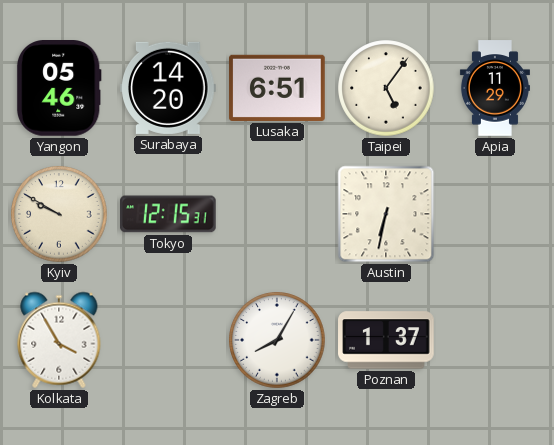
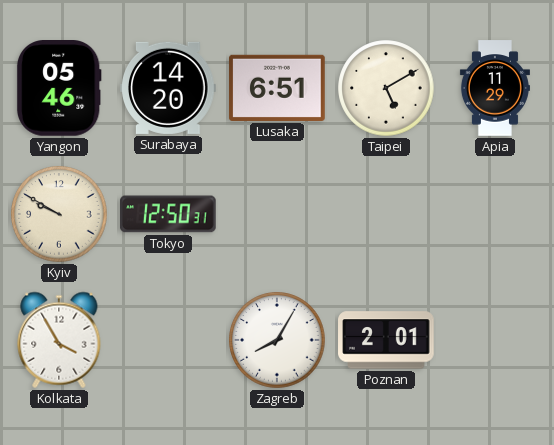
Taipei: 5:06 -> 5:10 (386, 88)
Tokyo: 12:15 -> 12:50 (169, 214)
Austin: 6:32 -> none (386, 214)
Poznan: 1:37 -> 2:01 (386, 340)
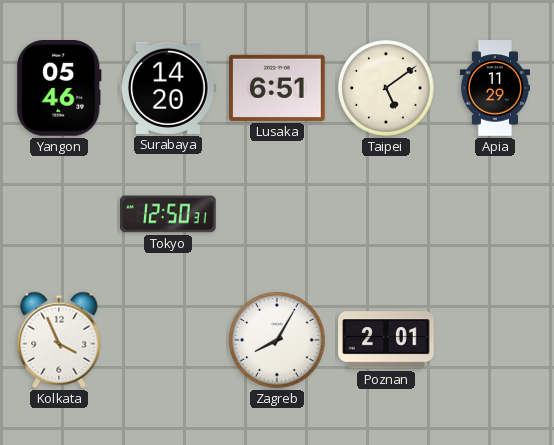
Taipei: 5:10 -> 5:09 (386, 88)
Kyiv: 9:50 -> none (59, 214)
Kolkata: 3:55 -> 3:56 (59, 340)
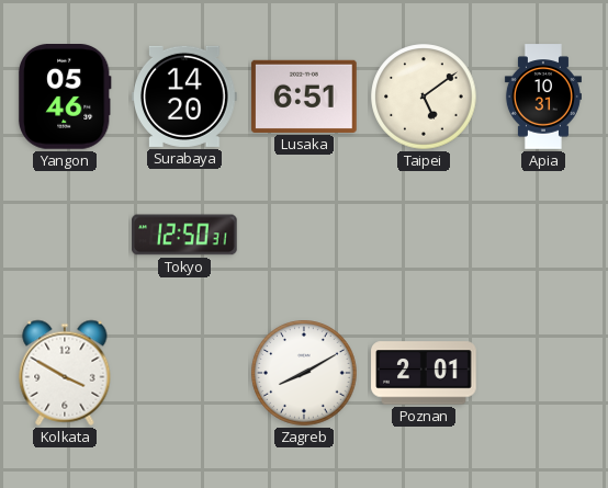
Apia: 11:29 -> 10:31 (543, 97)
Kolkata: 3:56 -> 3:50 (65, 373)
Zagreb: 8:05 -> 8:10 (304, 373)
